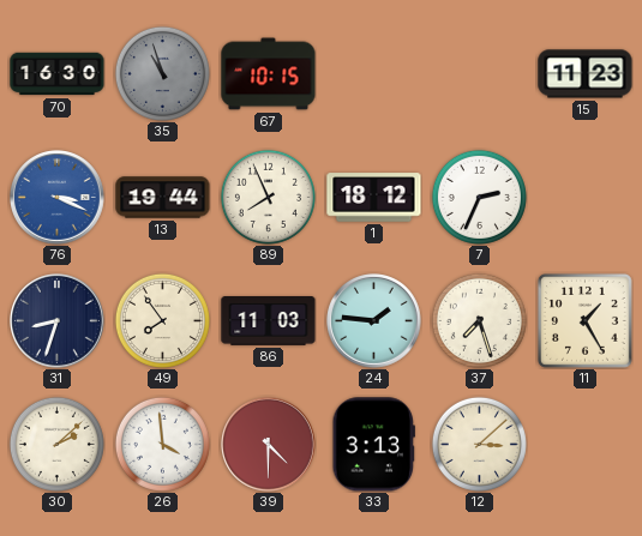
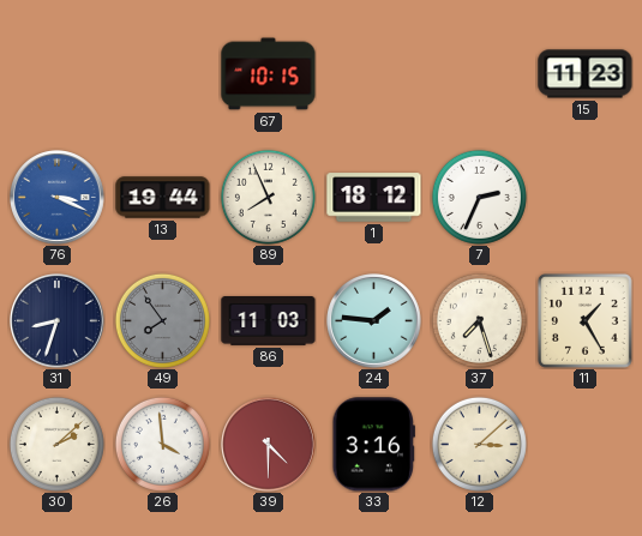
70: 16:30 -> none (58, 74)
35: 10:57 -> none (162, 73)
49 dial: cream -> grey (162, 320)
33: 3:13 -> 3:16 (373, 445)
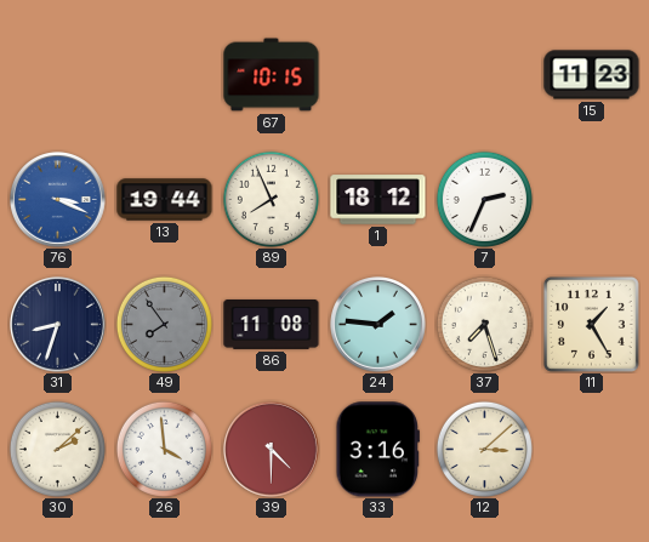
86: 11:03 -> 11:08 (272, 325)
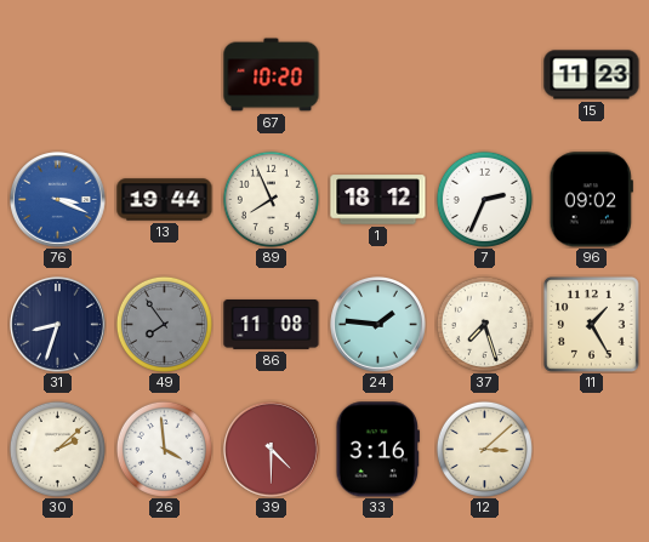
67: 10:15 -> 10:20 (272, 75)
96: none -> 09:02 (591, 200)
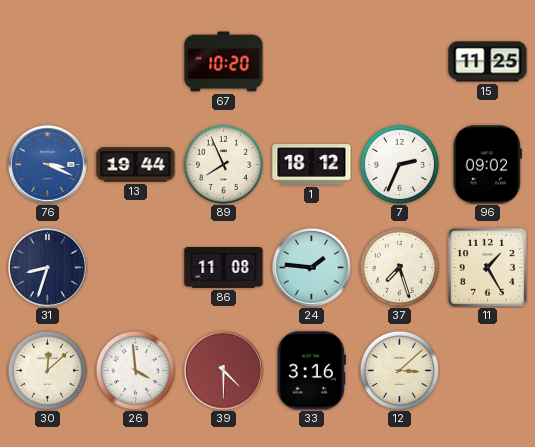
15: 11:23 -> 11:25 (488, 62)
49: 7:54 -> none (164, 324)
30: 2:08 -> 12:08 (47, 370)
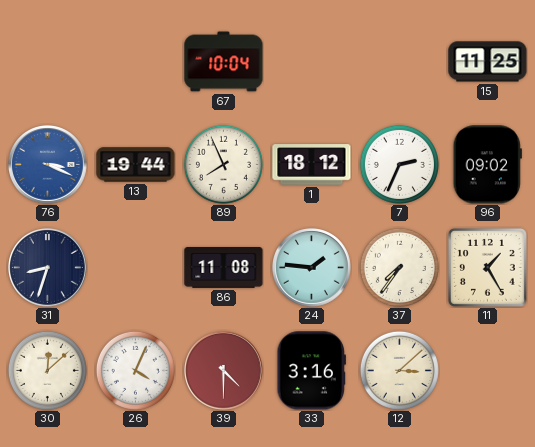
67: 10:20 -> 10:04 (224, 62)
37: 7:27 -> 7:36 (399, 267)
26: 3:59 -> 4:04 (135, 370)
